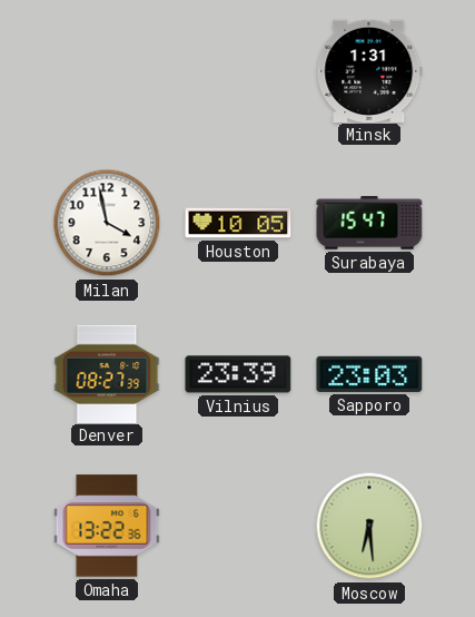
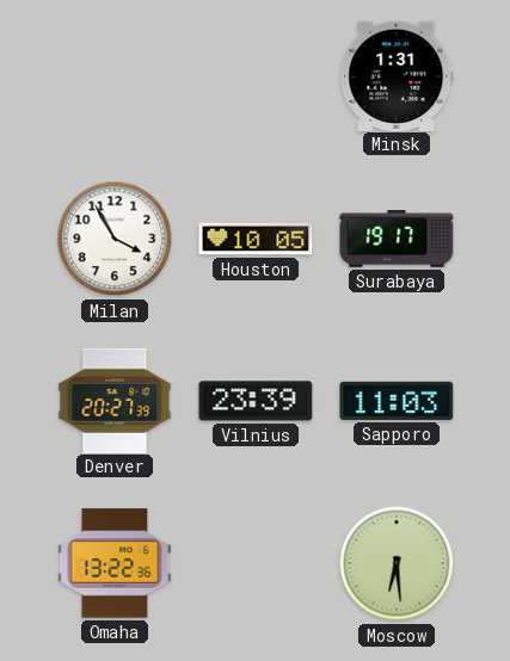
Milan: 3:58 -> 3:55 (115, 239)
Surabaya: 15:47 -> 19:17 (397, 239)
Denver: 08:27 -> 20:27 (115, 400)
Sapporo: 23:03 -> 11:03 (397, 401)
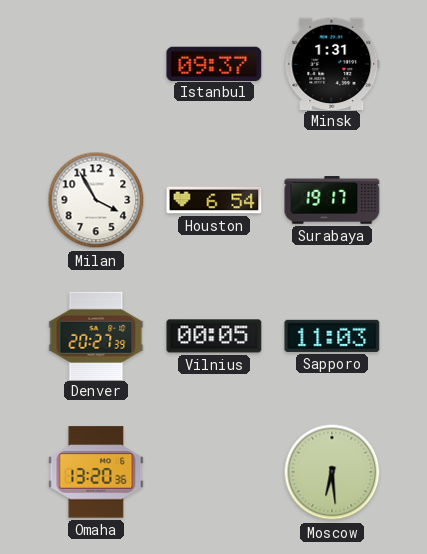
Istanbul: none -> 09:37 (214, 63)
Houston: 10:05 -> 6:54 (214, 200)
Vilnius: 23:39 -> 00:05 (214, 336)
Omaha: 13:22 -> 13:20 (96, 472)
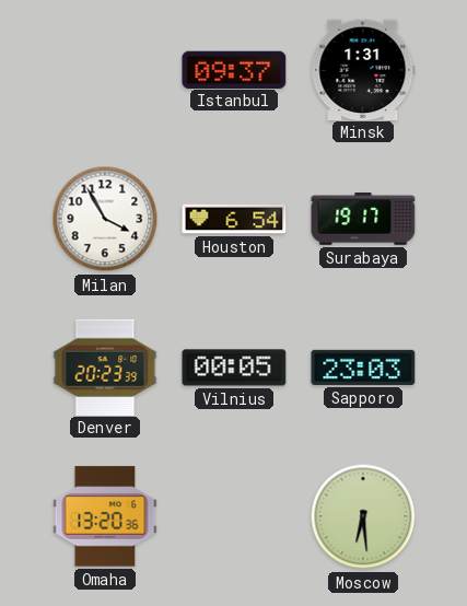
Denver: 20:27 -> 20:23 (105, 366)
Sapporo: 11:03 -> 23:03 (363, 368)
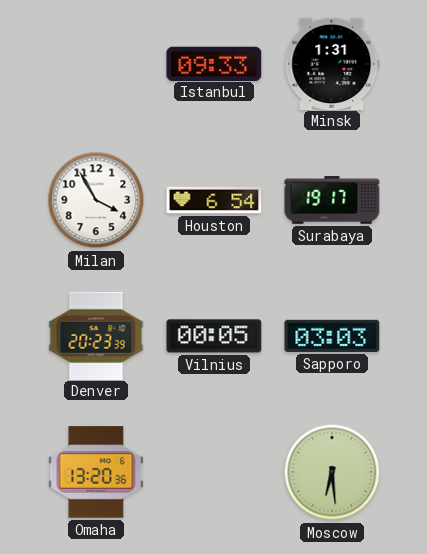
Istanbul: 09:37 -> 09:33 (214, 63)
Sapporo: 23:03 -> 03:03 (332, 336)
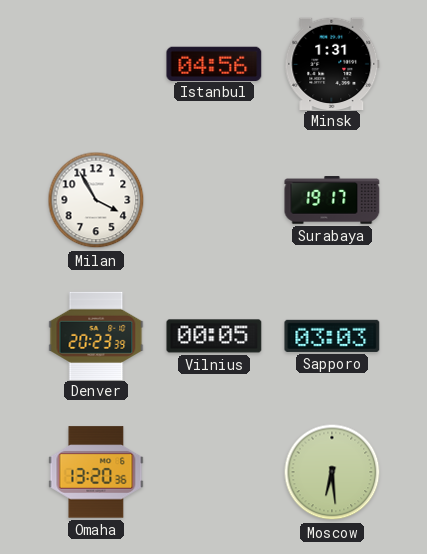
Istanbul: 09:33 -> 04:56 (214, 63)
Houston: 6:54 -> none (214, 200)
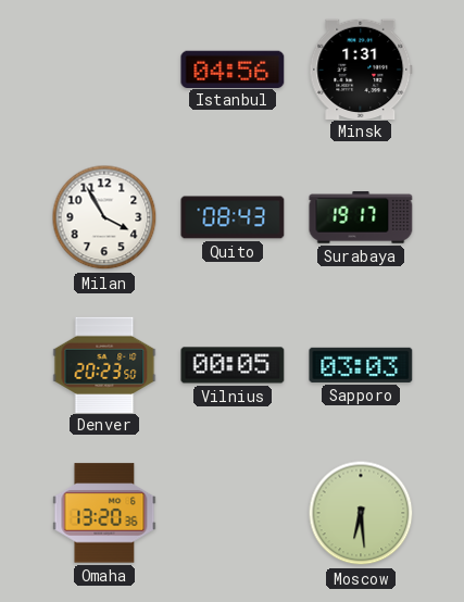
Quito: none -> 08:43 (233, 217)
Denver: 20:23:39 -> 20:23:50 (104, 364)
